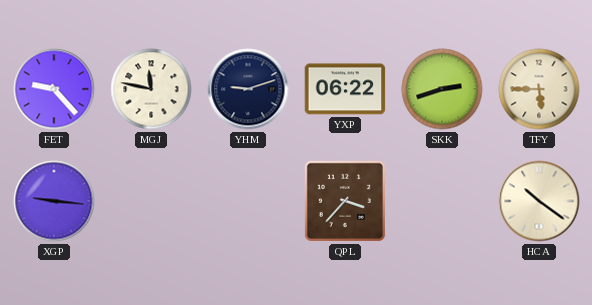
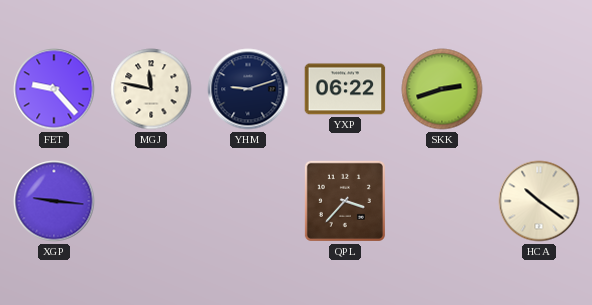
TFY: 5:45 -> none (539, 89)
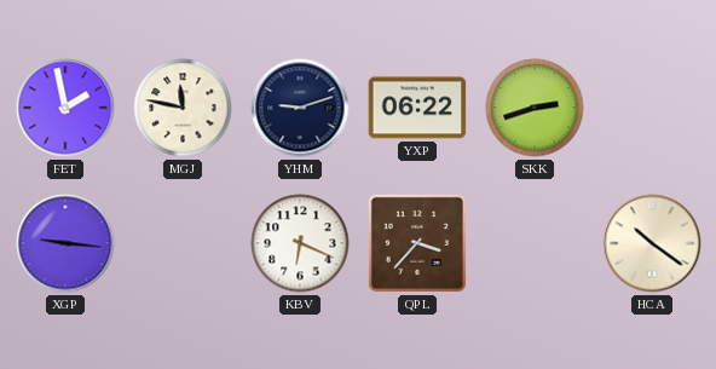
FET: 9:23 -> 1:58 (65, 108)
KBV: none -> 6:19 (300, 243)
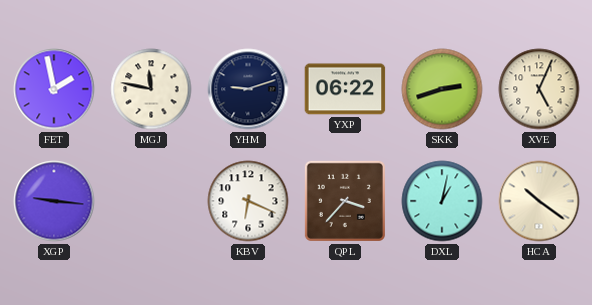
XVE: none -> 5:04 (539, 89)
DXL: none -> 1:02 (442, 201)
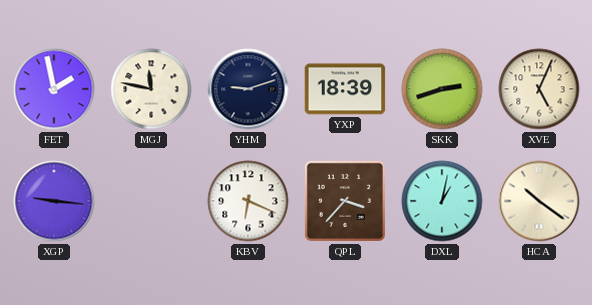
YXP: 06:22 -> 18:39 (345, 89)
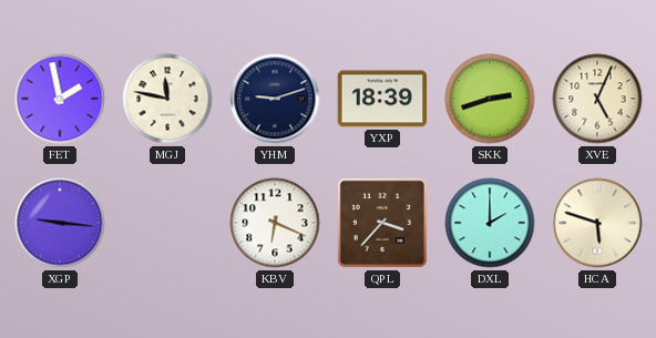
DXL: 1:02 -> 2:00 (490, 223)
HCA: 10:21 -> 5:48 (597, 223)
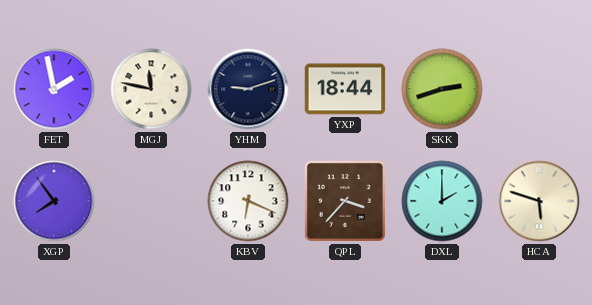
YXP: 18:39 -> 18:44 (345, 89)
XVE: 5:04 -> none (597, 99)
XGP: 9:16 -> 7:54 (54, 201)
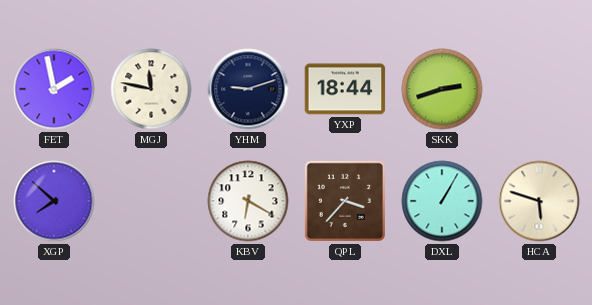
XGP: 7:54 -> 7:52 (54, 201)
KBV: 6:19 -> 6:20 (248, 201)
DXL: 2:00 -> 1:05 (442, 201)
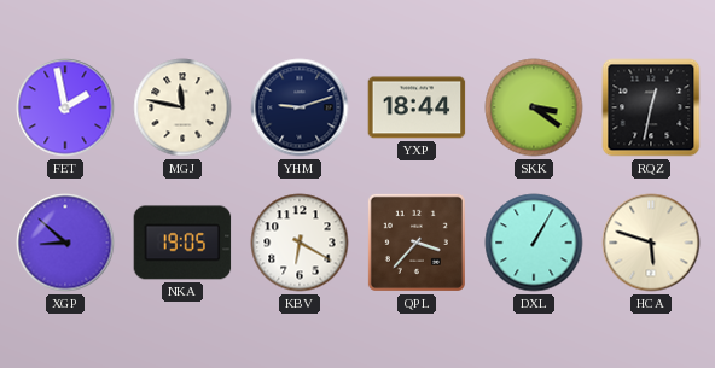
SKK: 2:42 -> 3:21 (534, 107)
RQZ: none -> 12:32 (651, 107)
XGP: 7:52 -> 8:52 (65, 243)
NKA: none -> 19:05 (182, 243)
